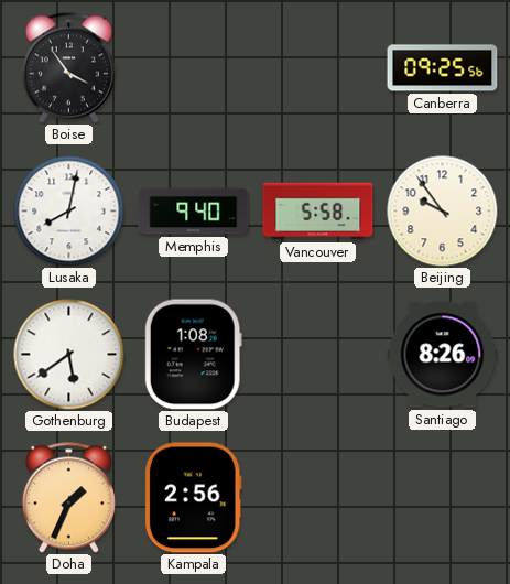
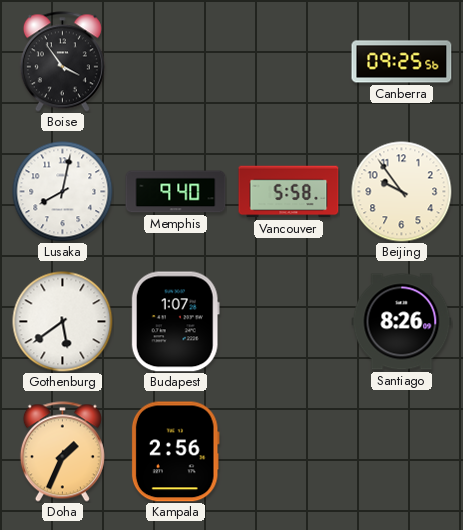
Budapest: 1:08 -> 1:07 (175, 322)
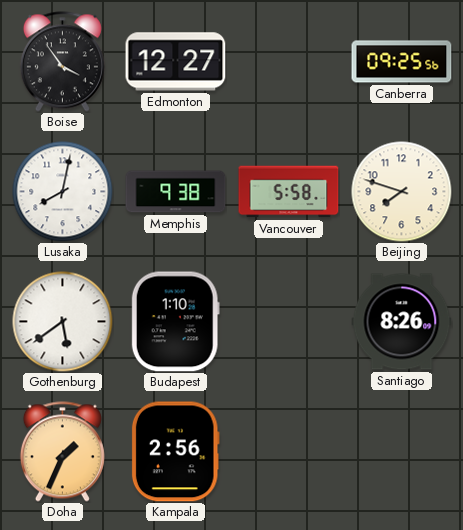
Edmonton: none -> 12:27 (176, 62)
Memphis: 9:40 -> 9:38 (176, 192)
Beijing: 9:54 -> 7:48 (402, 192)
Budapest: 1:07 -> 1:10 (175, 322)
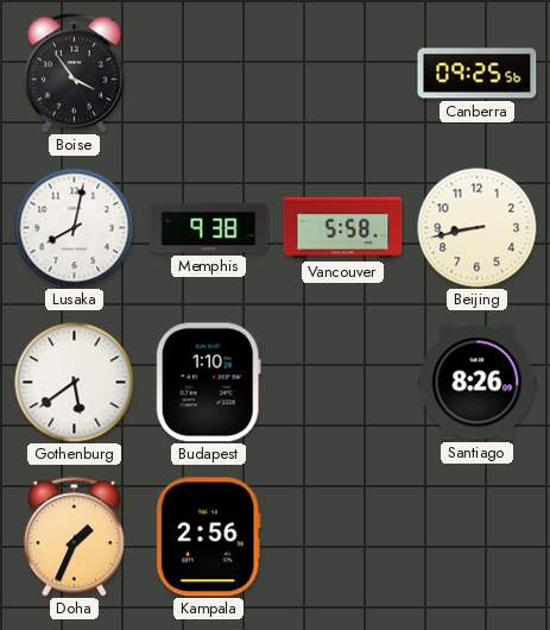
Edmonton: 12:27 -> none (176, 62)
Beijing: 7:48 -> 8:43 (478, 228)
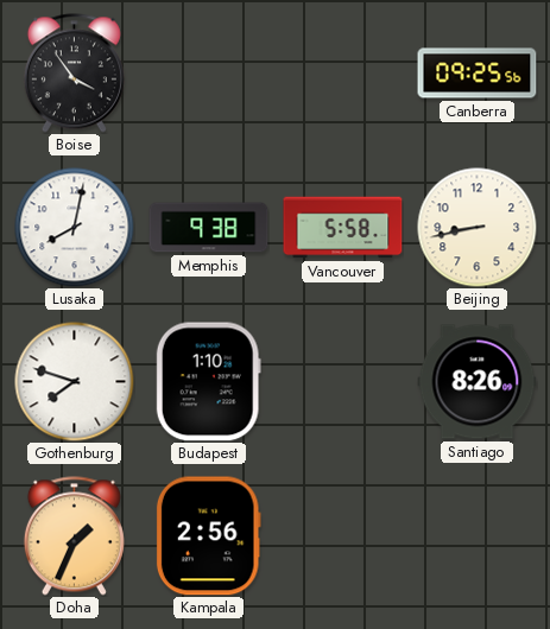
Gothenburg: 5:39 -> 7:48 (75, 382)
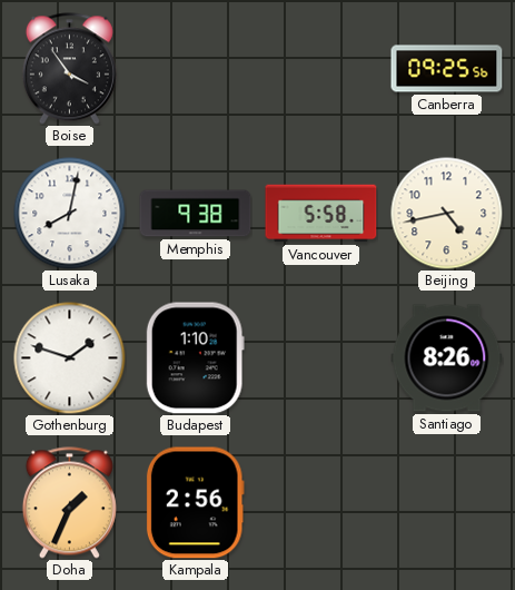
Beijing: 8:43 -> 4:43 (447, 214)
Gothenburg: 7:48 -> 1:48 (70, 358)
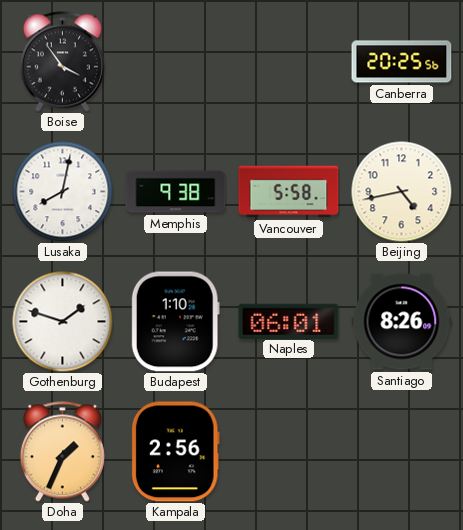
Canberra: 09:25 -> 20:25 (402, 62)
Naples: none -> 06:01 (289, 321)
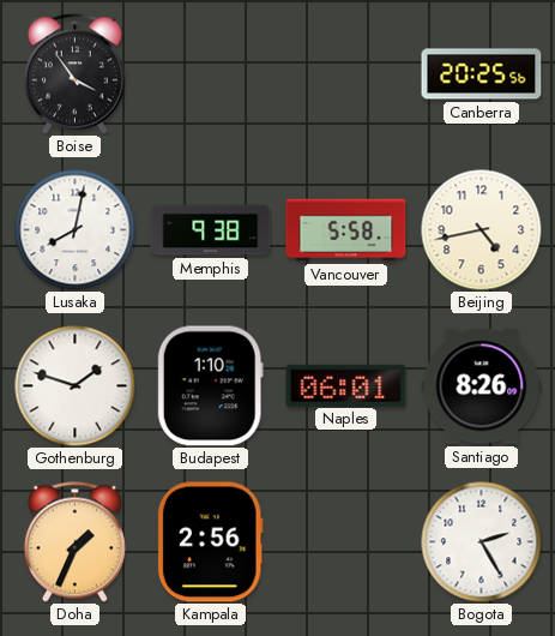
Bogota: none -> 2:25 (482, 542)
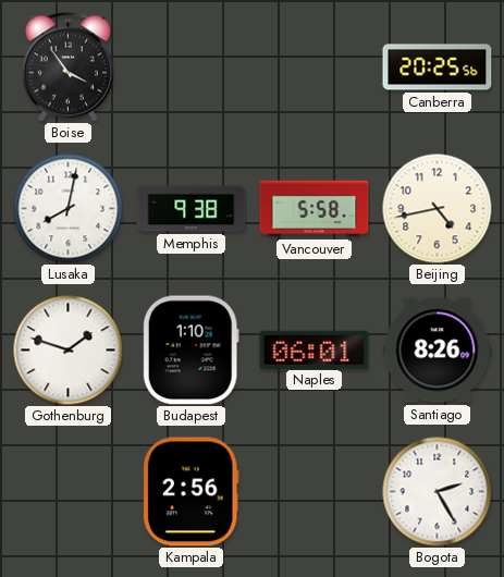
Doha: 1:34 -> none (74, 542)
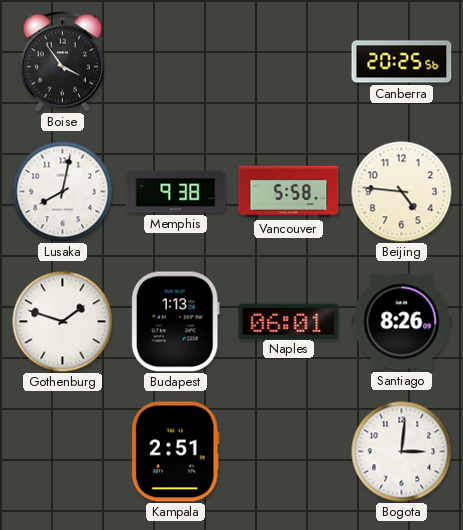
Beijing: 4:43 -> 4:46 (402, 192)
Budapest: 1:10 -> 1:13 (175, 322)
Kampala: 2:56 -> 2:51 (175, 452)
Bogota: 2:25 -> 3:01 (402, 452)
